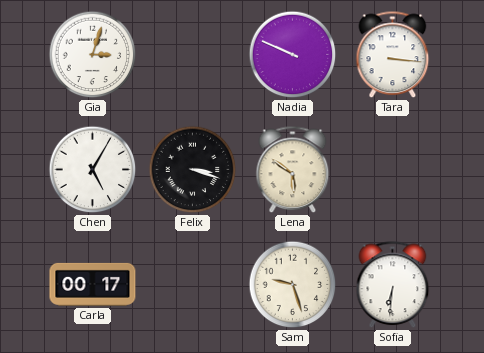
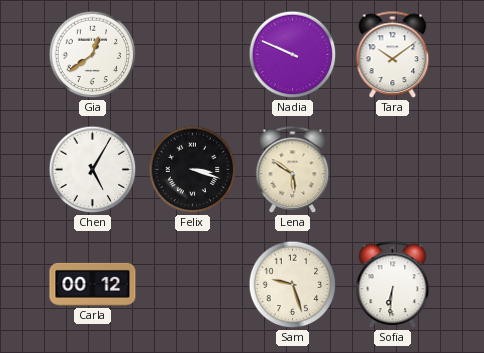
Gia: 3:03 -> 12:39 (93, 55)
Tara: 3:16 -> 10:09 (393, 55)
Carla: 00:17 -> 00:12 (93, 284)
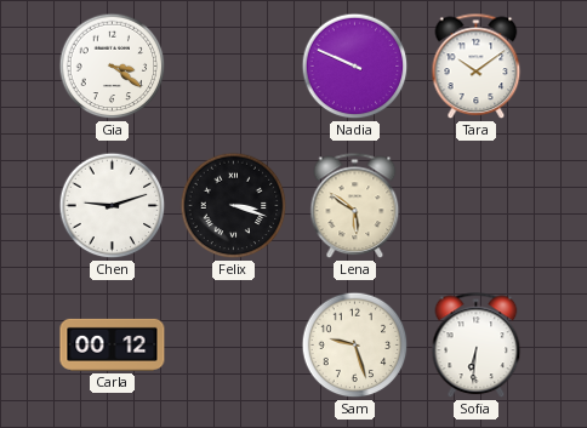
Gia: 12:39 -> 3:21 (113, 67)
Chen: 5:05 -> 9:12 (113, 206)
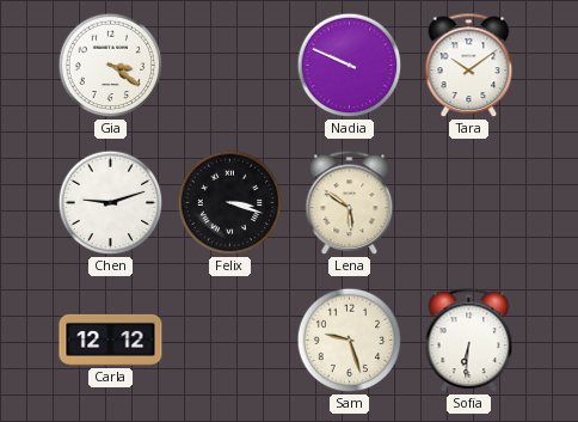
Carla: 00:12 -> 12:12 (111, 340)
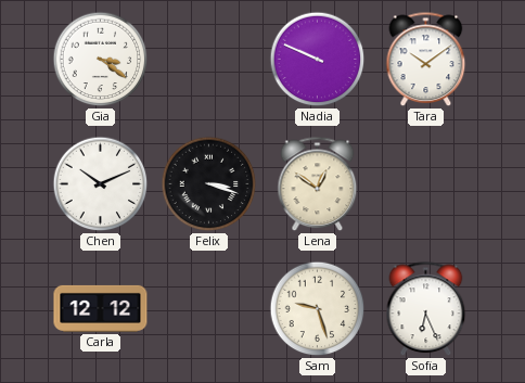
Chen: 9:12 -> 10:11 (101, 184)
Lena: 5:51 -> 12:51 (318, 184)
Sofia: 6:31 -> 6:26 (426, 309)
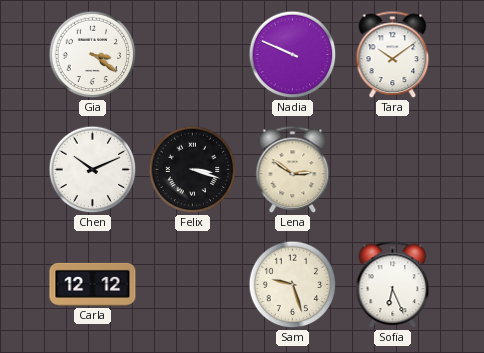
Lena: 12:51 -> 2:51 (293, 170)
